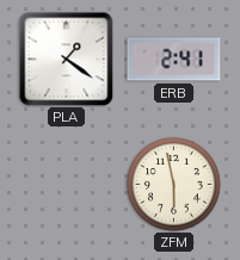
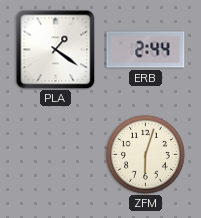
ERB: 2:41 -> 2:44 (146, 50)
ZFM: 5:58 -> 6:03 (146, 155)
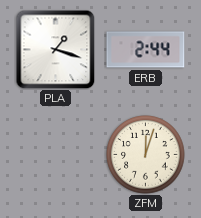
PLA: 1:21 -> 1:18 (55, 49)
ZFM: 6:03 -> 12:03 (146, 155)
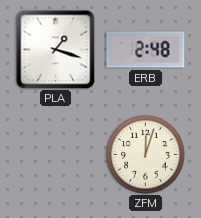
ERB: 2:44 -> 2:48 (146, 50)
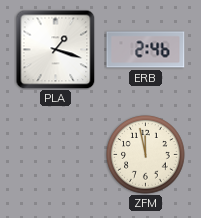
ERB: 2:48 -> 2:46 (146, 50)
ZFM: 12:03 -> 11:58 (146, 155)
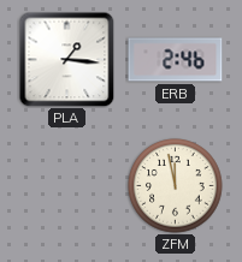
PLA: 1:18 -> 1:16 (66, 59)
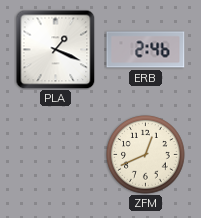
PLA: 1:16 -> 1:19 (55, 49)
ZFM: 11:58 -> 12:41 (146, 155)
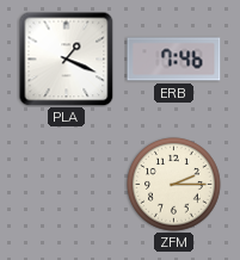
ERB: 2:46 -> 7:46 (174, 60)
ZFM: 12:41 -> 2:15 (174, 185)
